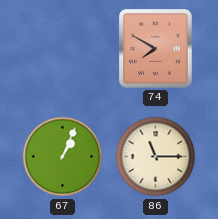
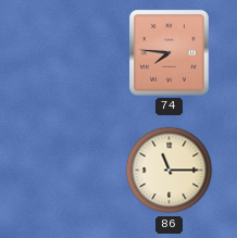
74: 7:50 -> 7:46 (170, 53)
67: 1:04 -> none (63, 157)
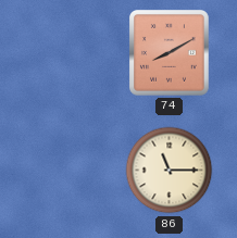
74: 7:46 -> 8:10 (170, 53)
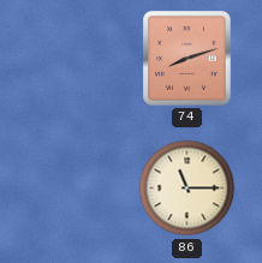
74: 8:10 -> 8:12 (187, 59)
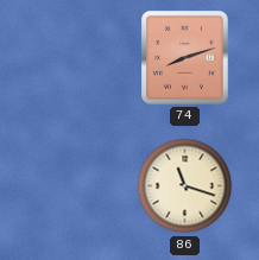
86: 11:15 -> 11:18 (185, 186)
